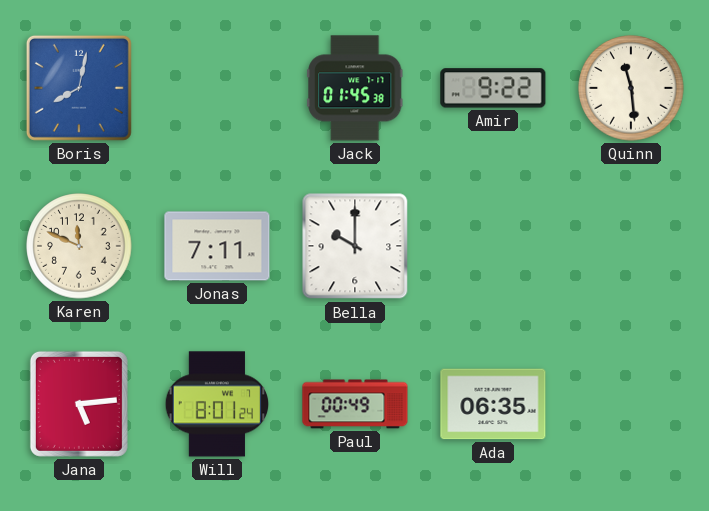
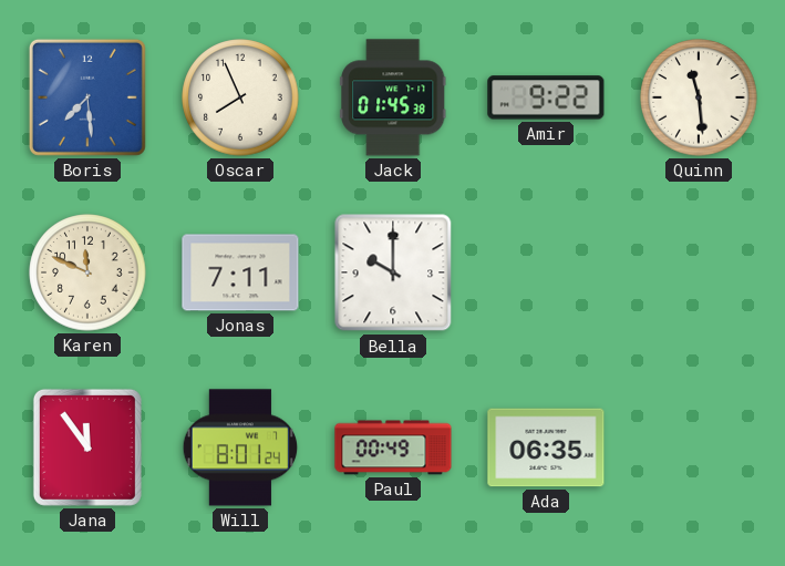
Boris: 8:02 -> 7:29 (87, 97)
Oscar: none -> 7:56 (240, 97)
Jana: 5:14 -> 11:54 (87, 447)
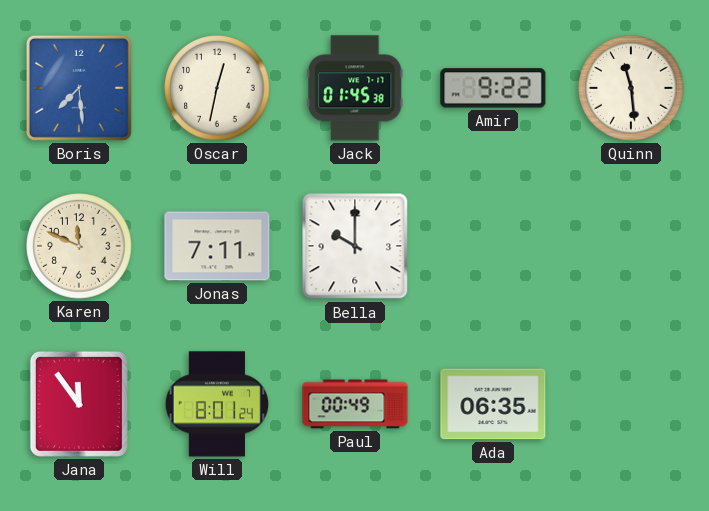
Oscar: 7:56 -> 12:32 (217, 88)
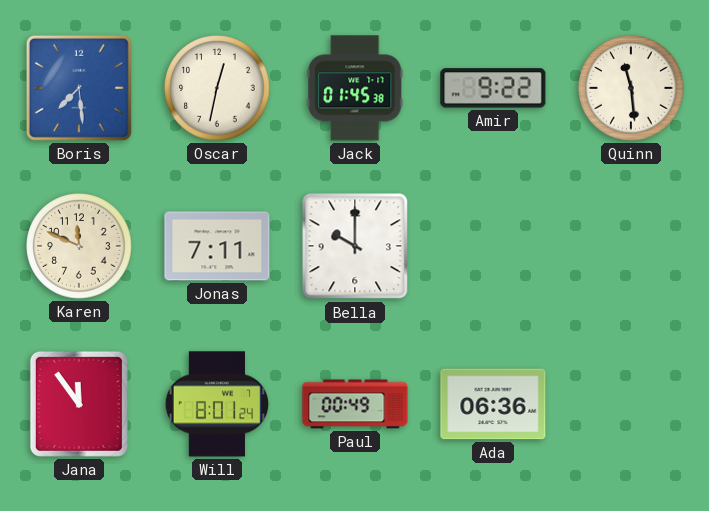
Ada: 06:35 -> 06:36 (493, 404)
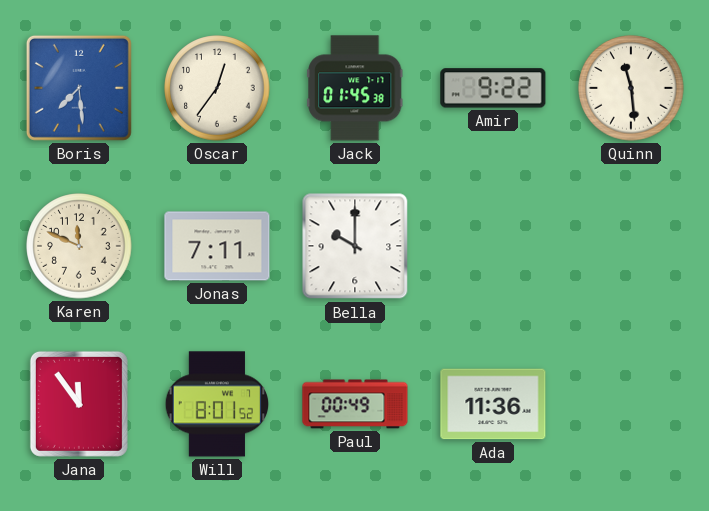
Oscar: 12:32 -> 12:36 (217, 88)
Will: 8:01:24 -> 8:01:52 (217, 404)
Ada: 06:36 -> 11:36 (493, 404)
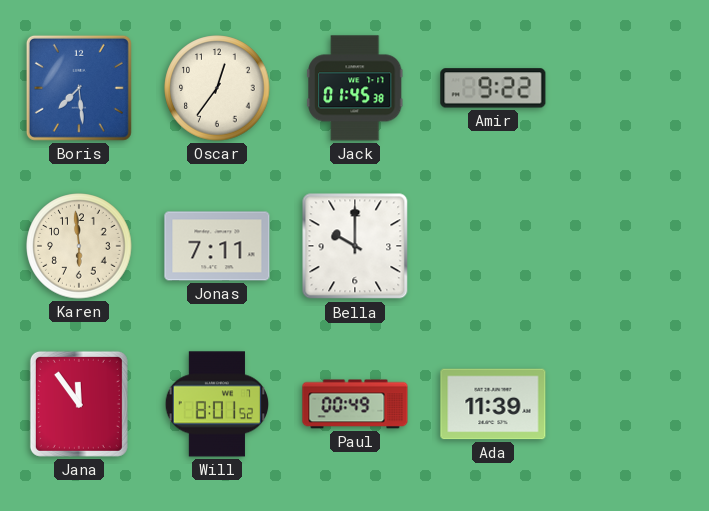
Quinn: 11:29 -> none (631, 88)
Karen: 11:49 -> 5:59 (79, 246)
Ada: 11:36 -> 11:39 (493, 404)
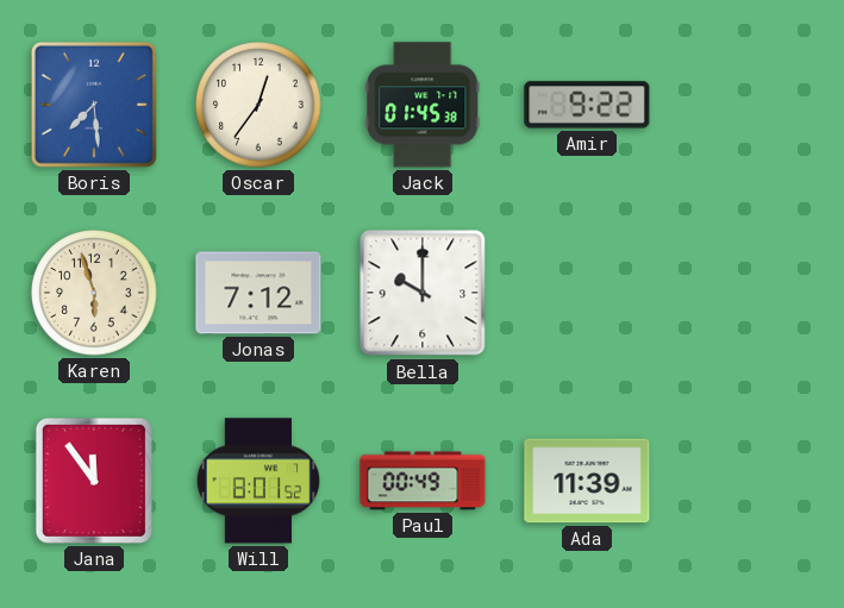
Karen: 5:59 -> 5:57 (94, 293)
Jonas: 7:11 -> 7:12 (258, 293)
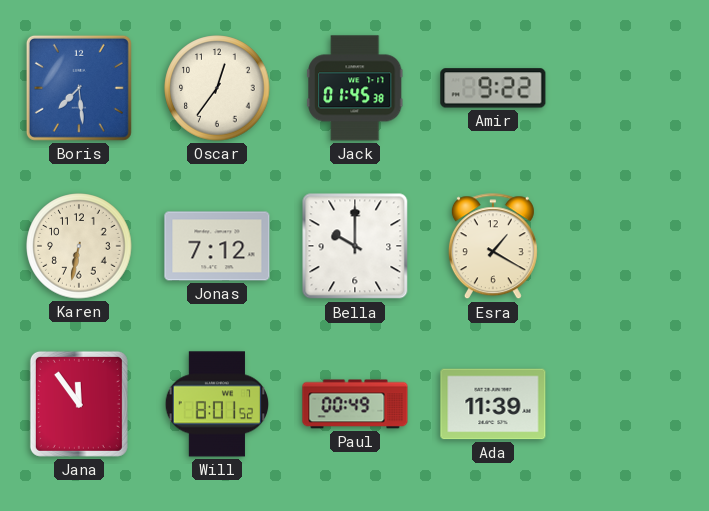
Karen: 5:57 -> 6:32 (79, 246)
Esra: none -> 1:20 (493, 247)
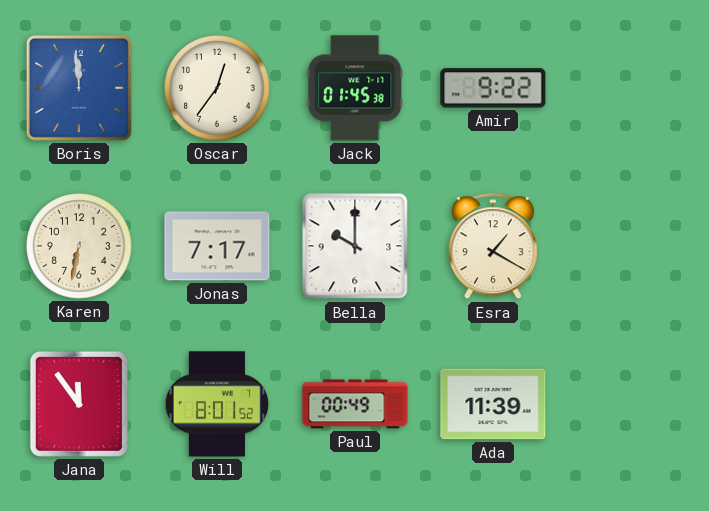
Boris: 7:29 -> 11:59 (79, 88)
Jonas: 7:12 -> 7:17 (217, 246)
